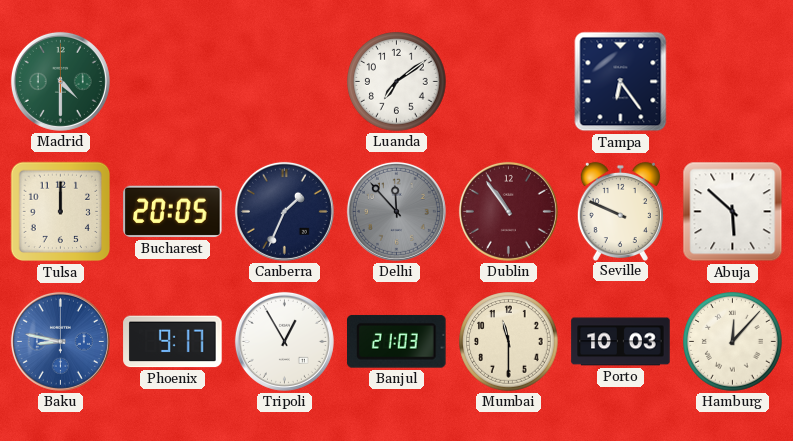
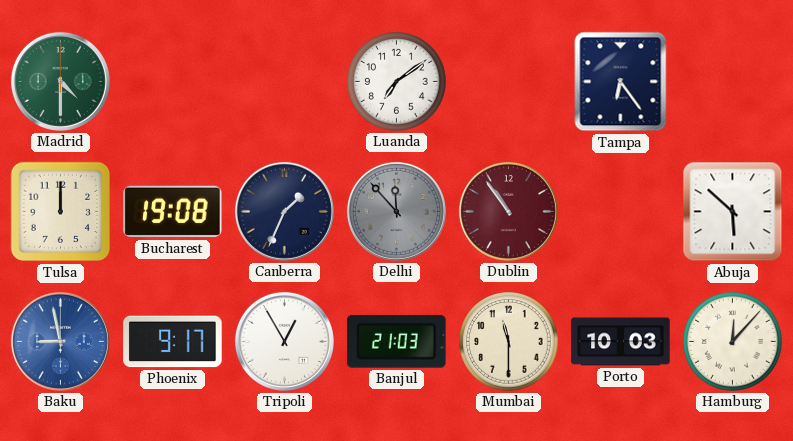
Bucharest: 20:05 -> 19:08 (173, 212)
Seville: 9:49 -> none (620, 211)
Baku: 8:47 -> 8:58 (60, 341)
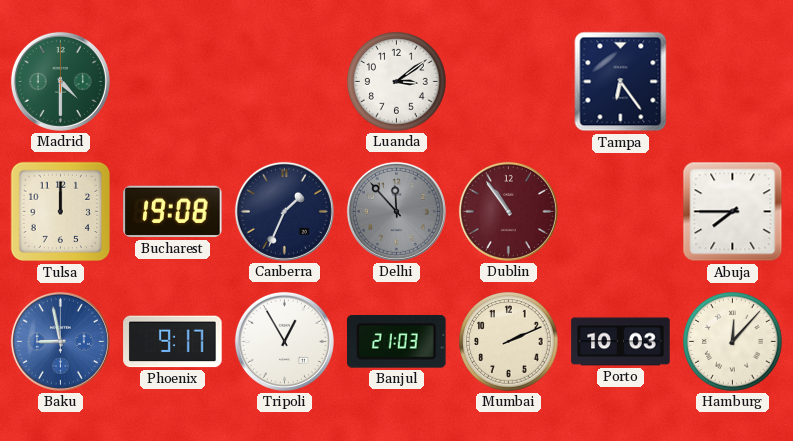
Luanda: 7:09 -> 3:09 (397, 82)
Abuja: 5:52 -> 7:45 (733, 212)
Mumbai: 11:30 -> 2:11 (509, 342)
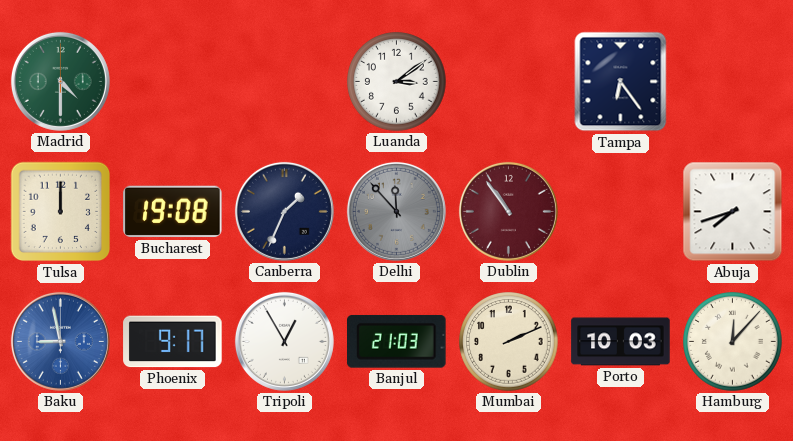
Abuja: 7:45 -> 7:42 (733, 212)
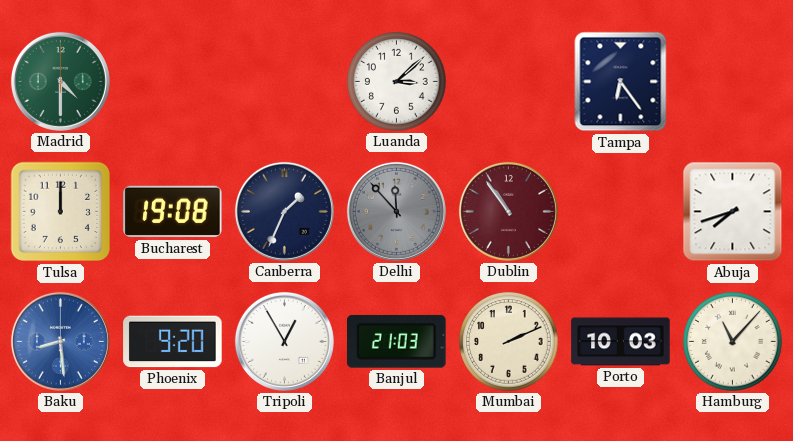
Luanda: 3:09 -> 3:08 (397, 82)
Baku: 8:58 -> 8:29 (60, 341)
Phoenix: 9:17 -> 9:20 (173, 342)
Hamburg: 12:07 -> 11:07 (733, 342)
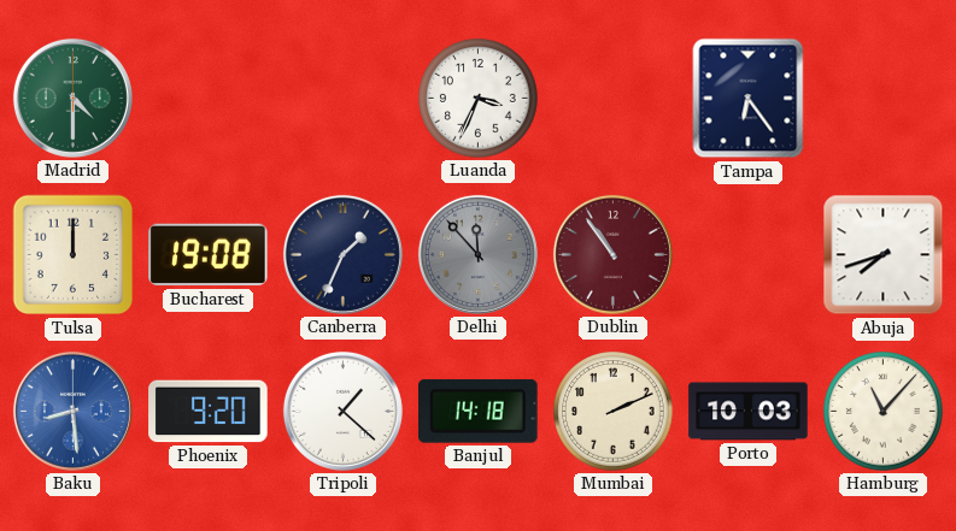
Luanda: 3:08 -> 3:34 (479, 99)
Tripoli: 12:55 -> 1:22 (342, 411)
Banjul: 21:03 -> 14:18 (479, 411)
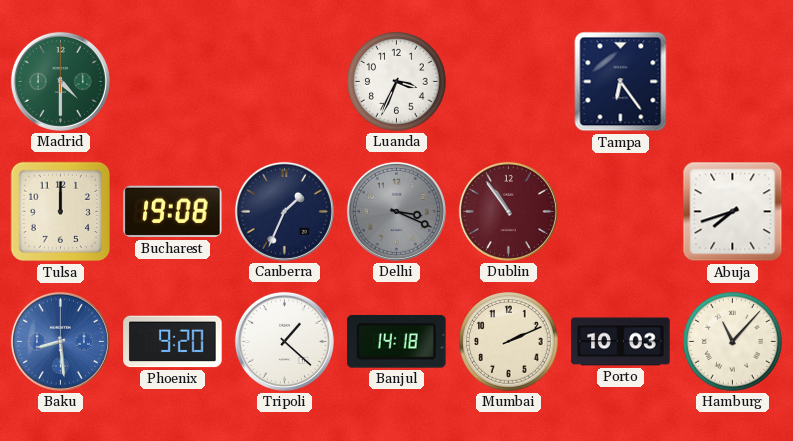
Delhi: 11:53 -> 3:19 (396, 211)
